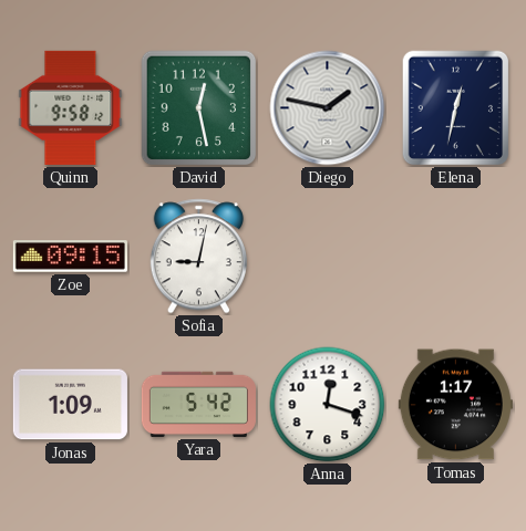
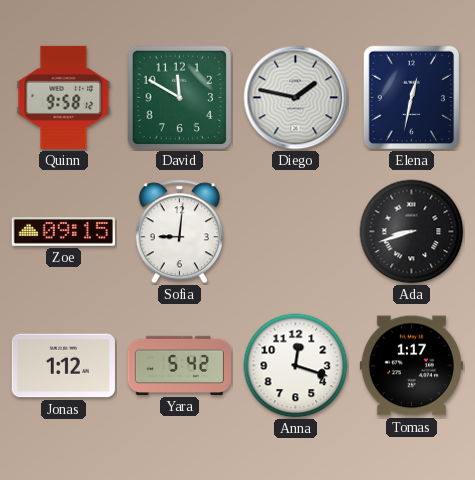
David: 12:28 -> 11:50 (180, 98)
Sofia: 9:02 -> 9:01 (179, 232)
Ada: none -> 8:42 (412, 232)
Jonas: 1:09 -> 1:12 (63, 366)
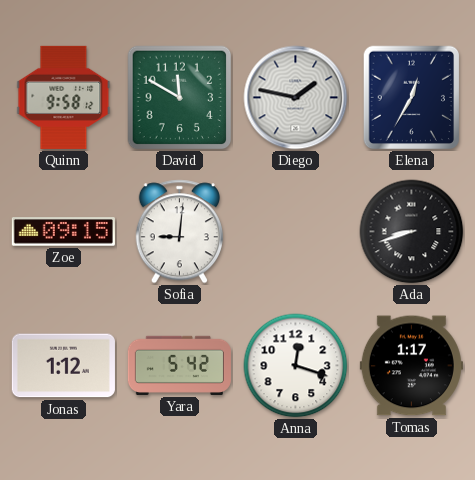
Elena: 12:32 -> 12:35 (412, 98)
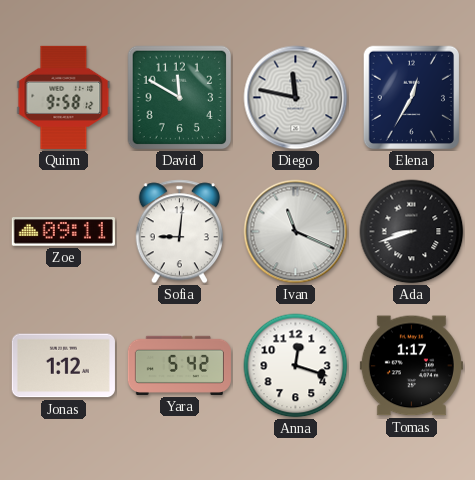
Diego: 1:47 -> 11:47 (296, 98)
Zoe: 09:15 -> 09:11 (63, 232)
Ivan: none -> 11:19 (296, 232)
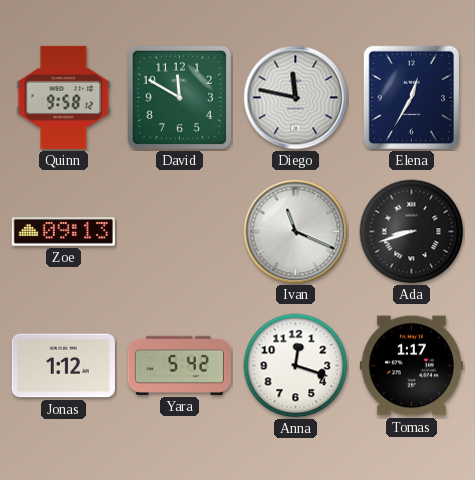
Zoe: 09:11 -> 09:13 (63, 232)
Sofia: 9:01 -> none (179, 232)
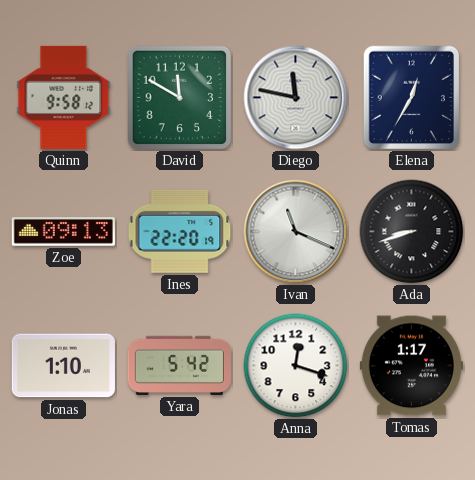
Ines: none -> 22:20 (180, 231)
Jonas: 1:12 -> 1:10 (63, 366)
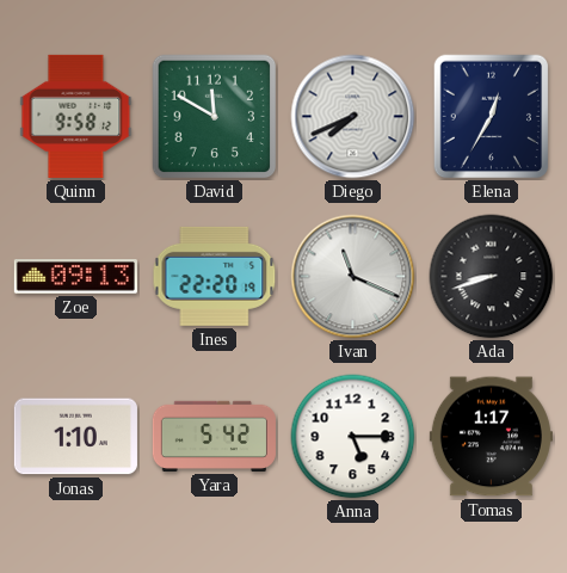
Diego: 11:47 -> 7:41 (353, 117)
Anna: 12:18 -> 5:15 (353, 437)
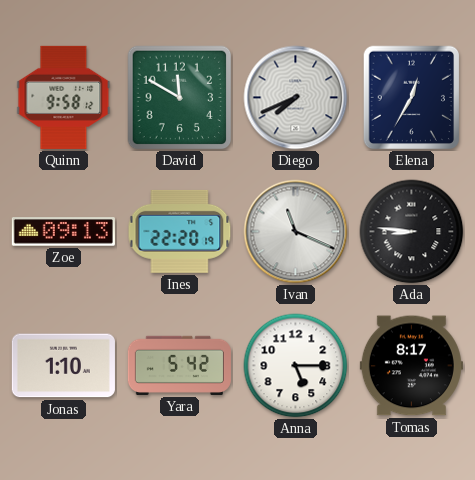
Ada: 8:42 -> 8:46 (412, 232)
Tomas: 1:17 -> 8:17 (411, 366)
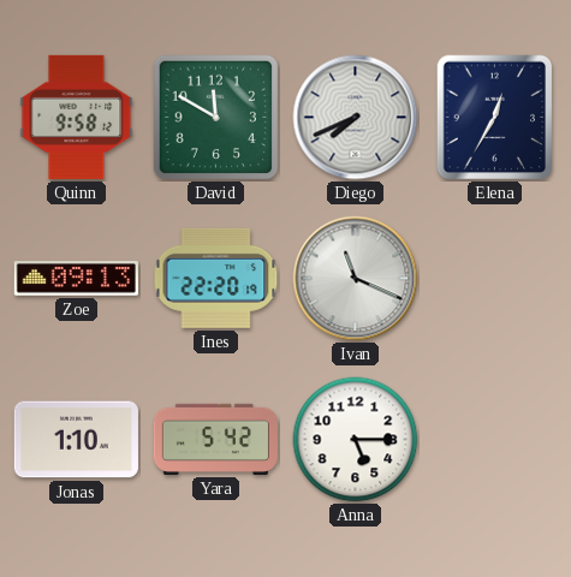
Ada: 8:46 -> none (412, 232)
Tomas: 8:17 -> none (411, 366)
